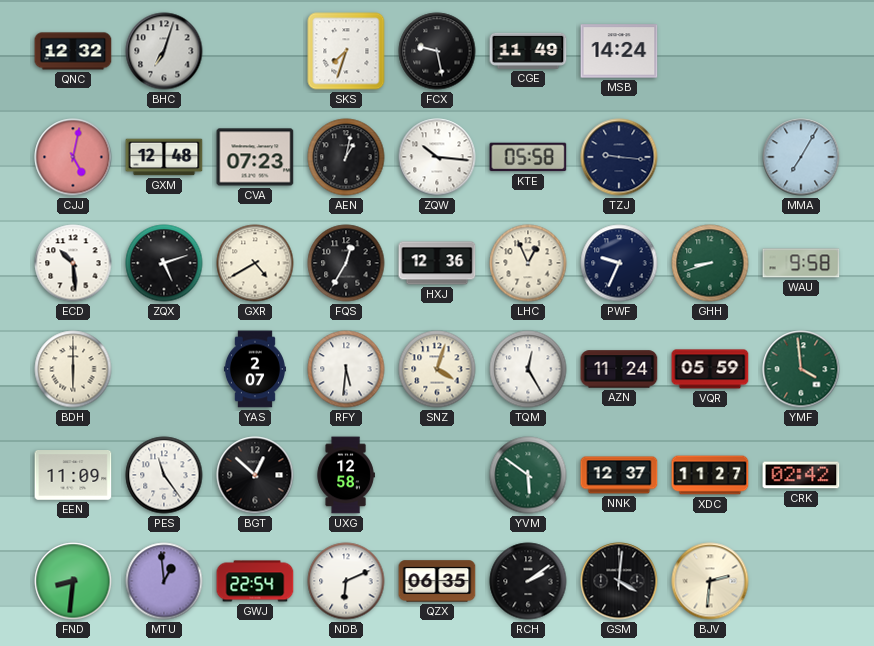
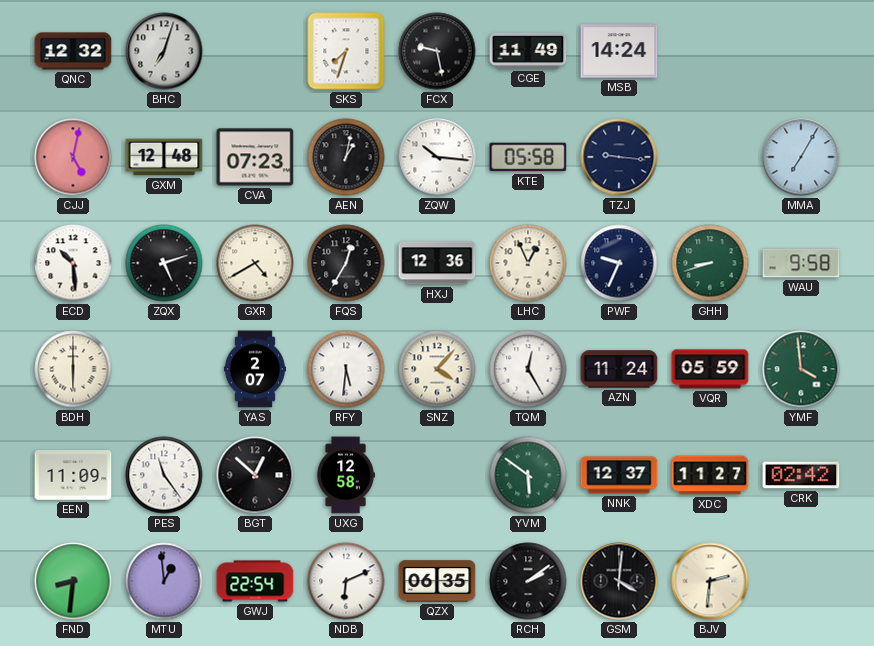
SNZ: 4:03 -> 4:07 (437, 369)
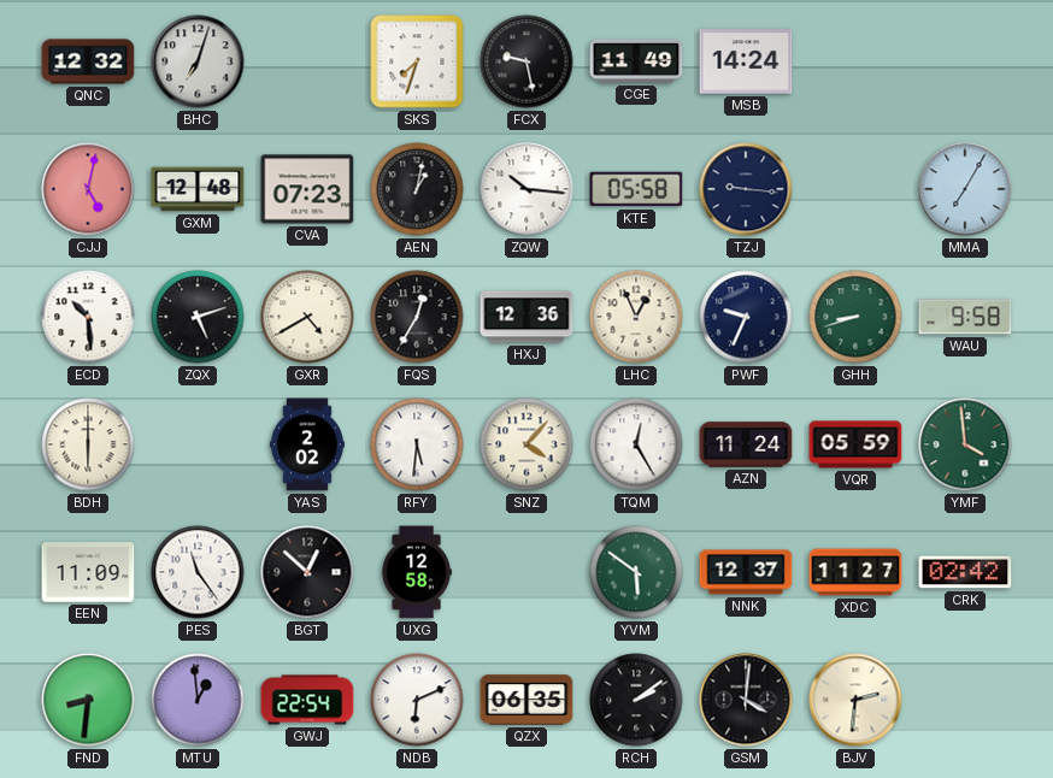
YAS: 2:07 -> 2:02 (307, 444)
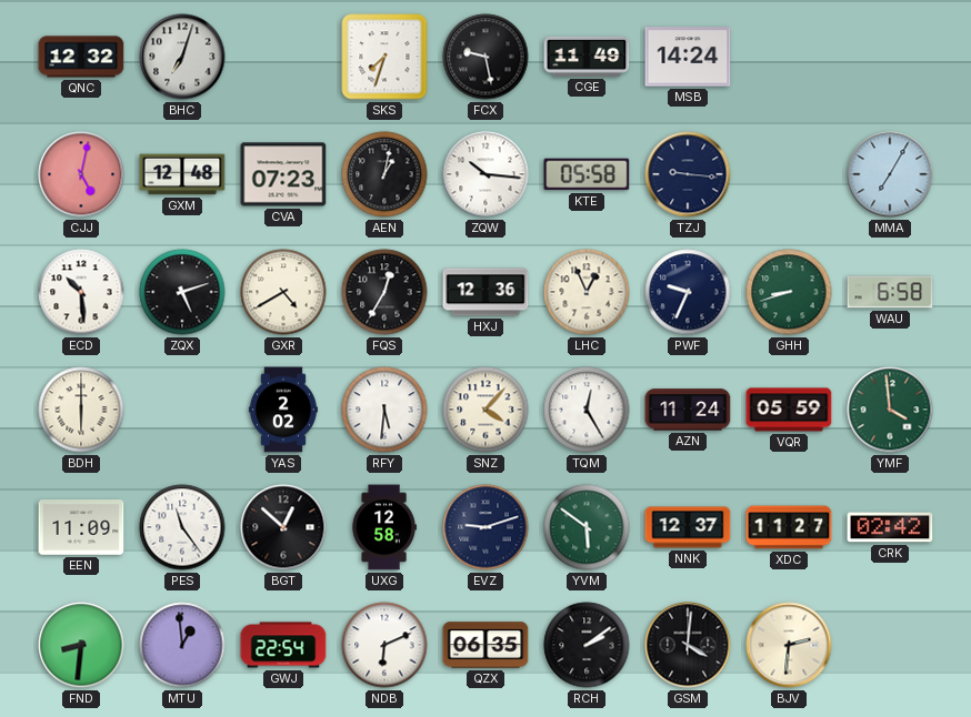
WAU: 9:58 -> 6:58 (890, 292)
EVZ: none -> 9:12 (485, 527)
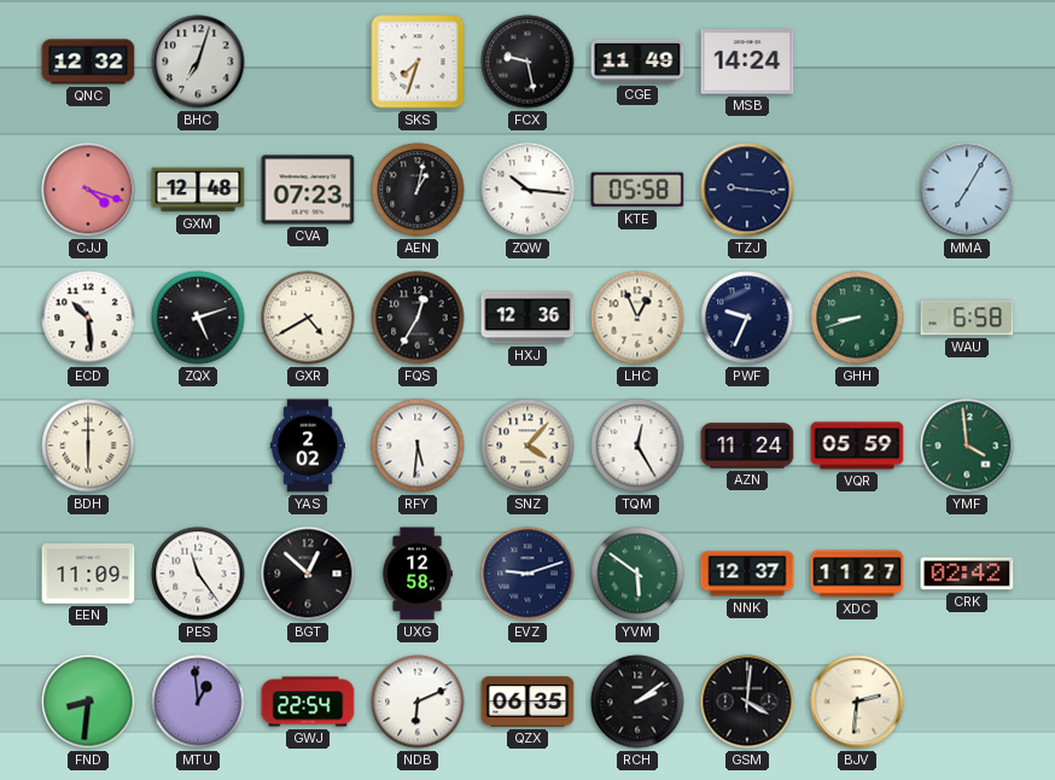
CJJ: 5:02 -> 4:18 (88, 190)
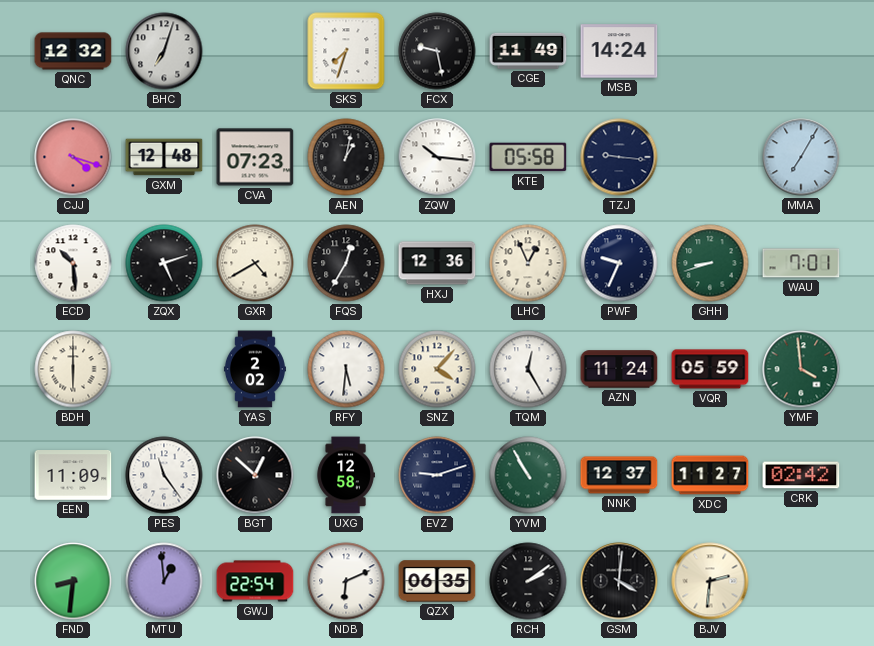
WAU: 6:58 -> 7:01 (801, 263)
YVM: 5:51 -> 10:55 (528, 475)
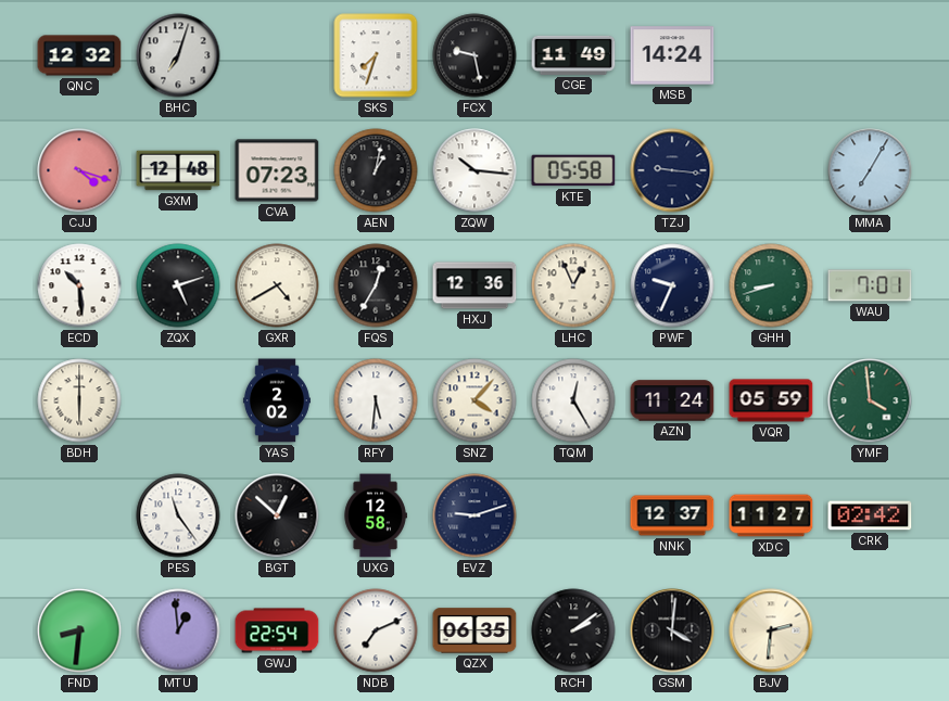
EEN: 11:09 -> none (73, 475)
YVM: 10:55 -> none (528, 475)
NDB: 6:11 -> 7:11 (376, 630)
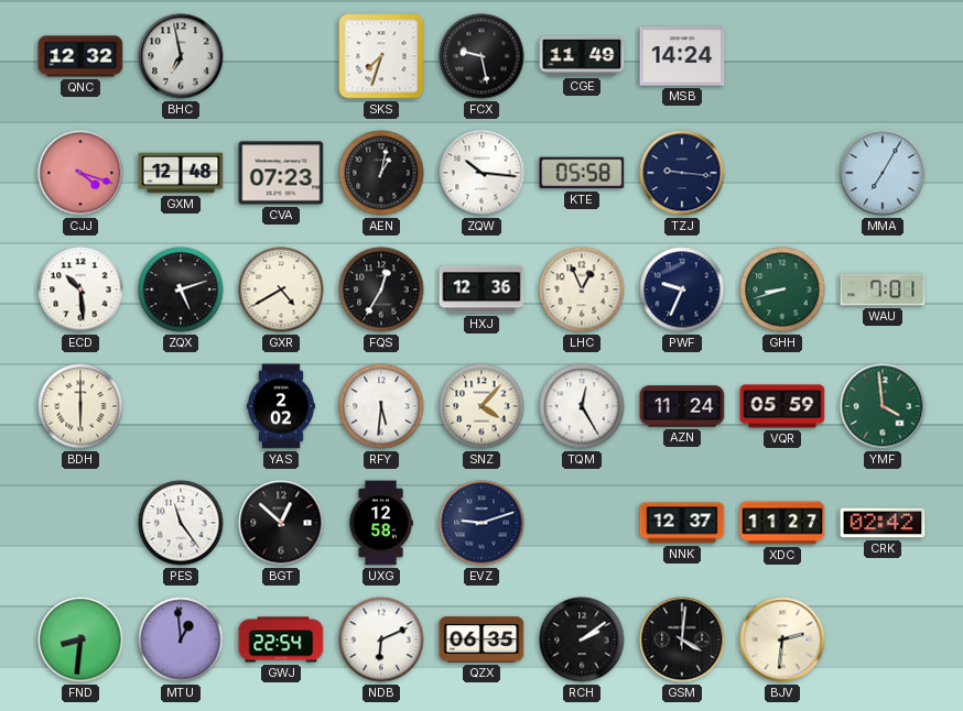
BHC: 7:03 -> 6:58 (181, 56)
NDB: 7:11 -> 6:11 (381, 639)
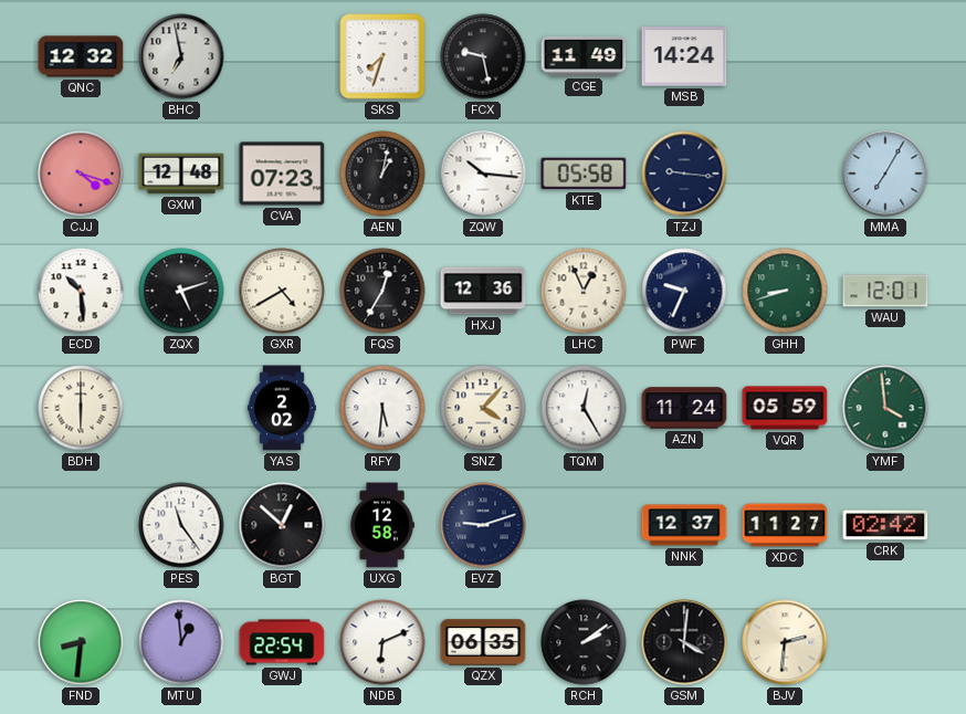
WAU: 7:01 -> 12:01 (885, 291)
